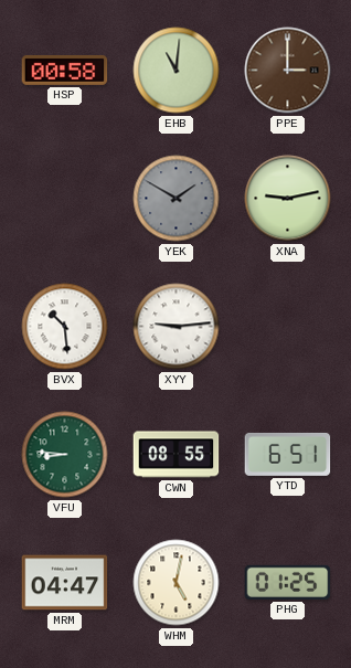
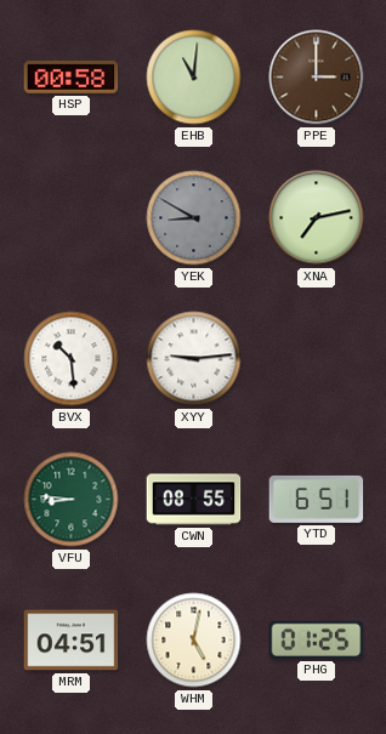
YEK: 1:50 -> 8:50 (194, 218)
XNA: 9:13 -> 7:13 (317, 218)
MRM: 04:47 -> 04:51 (72, 641)
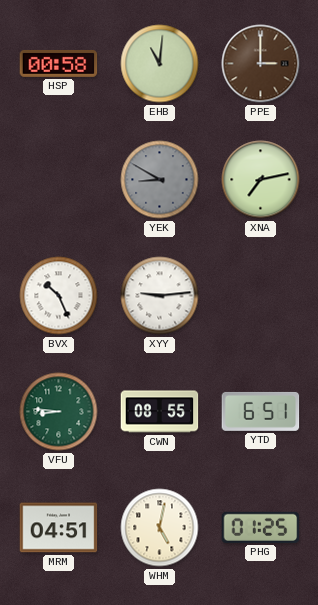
BVX: 10:29 -> 10:26 (59, 296)
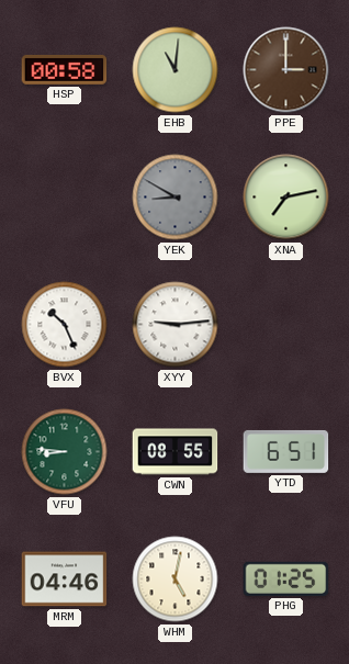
MRM: 04:51 -> 04:46 (65, 579)
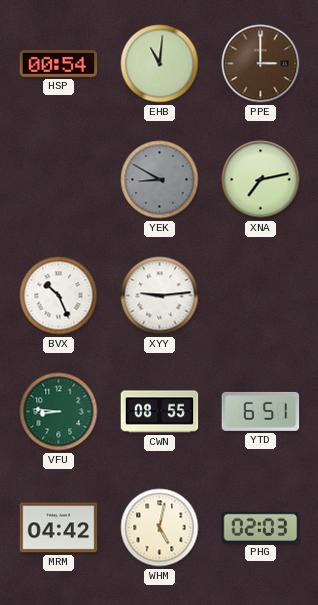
HSP: 00:58 -> 00:54 (59, 63)
MRM: 04:46 -> 04:42 (59, 528)
PHG: 01:25 -> 02:03 (261, 527)
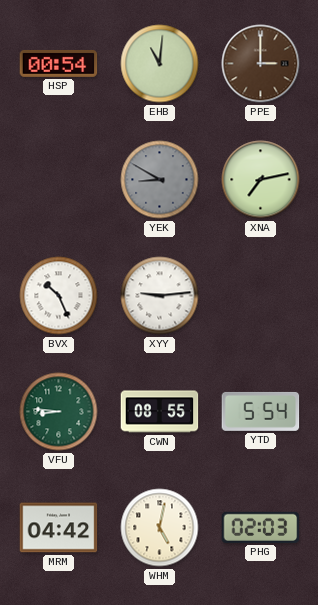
YTD: 6:51 -> 5:54 (261, 411)
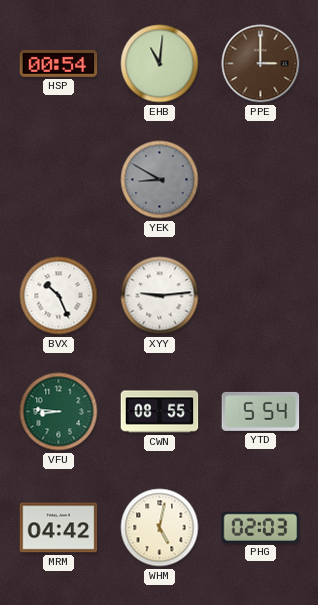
XNA: 7:13 -> none (261, 180)
